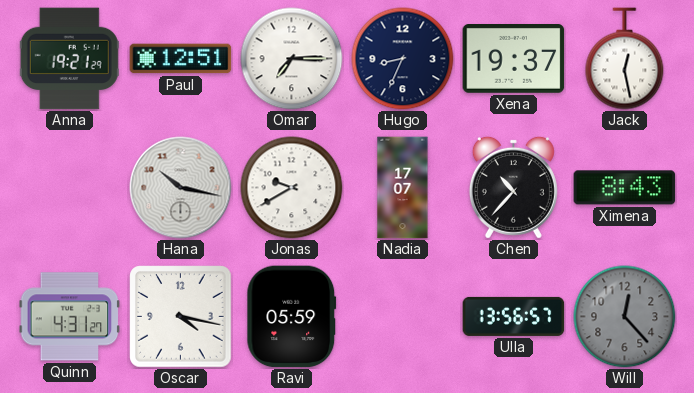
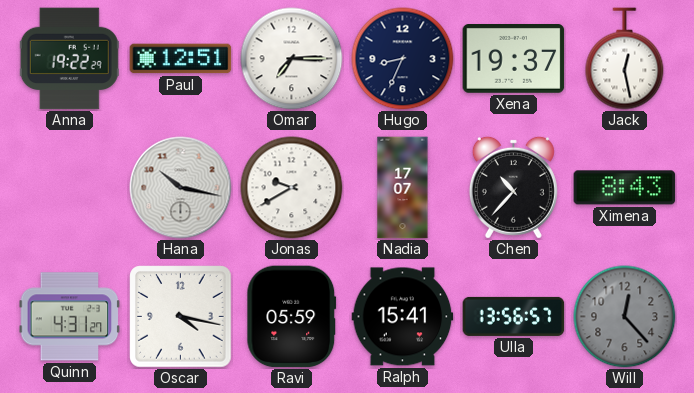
Anna: 19:21 -> 19:22 (69, 59)
Ralph: none -> 15:41 (403, 317)
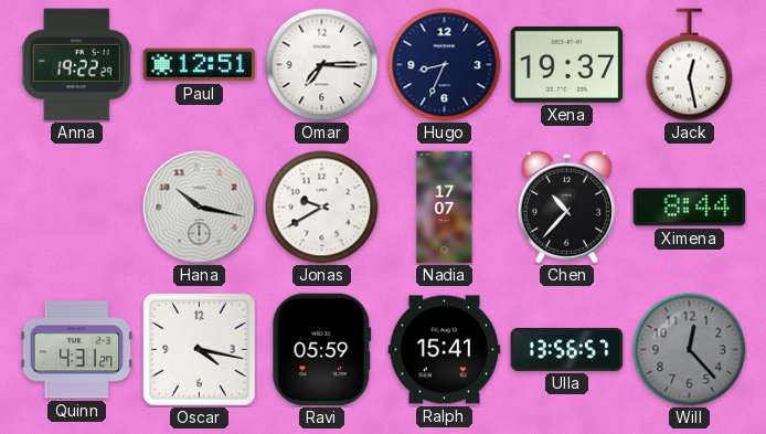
Ximena: 8:43 -> 8:44 (690, 208)
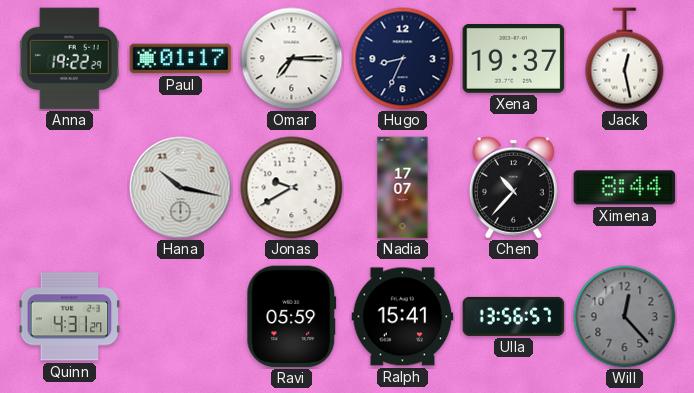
Paul: 12:51 -> 01:17 (181, 59)
Oscar: 4:17 -> none (200, 350)
